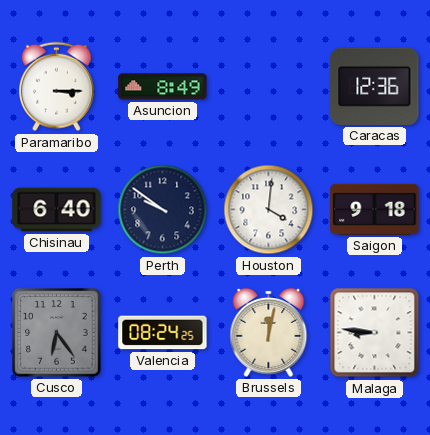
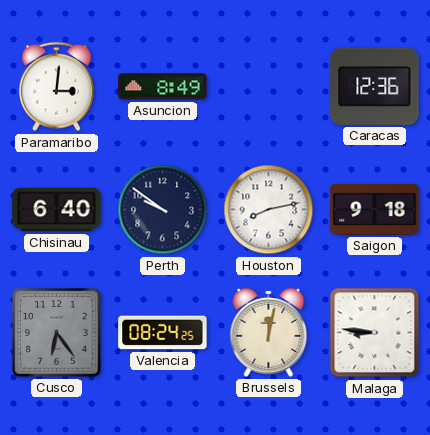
Paramaribo: 3:15 -> 3:01 (57, 87)
Houston: 4:01 -> 8:13 (269, 210)
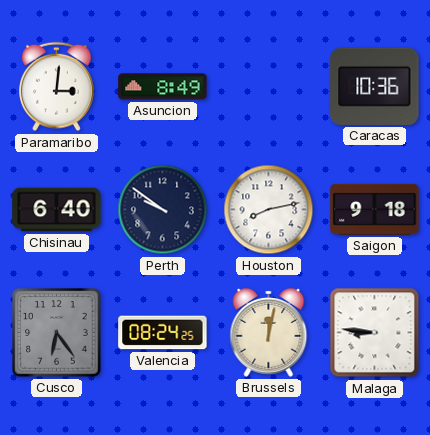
Caracas: 12:36 -> 10:36 (375, 86)
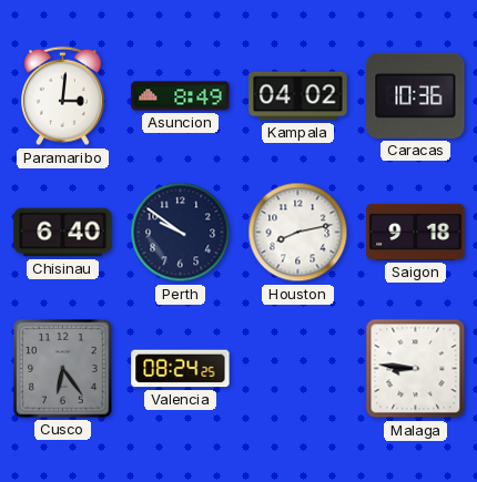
Kampala: none -> 04:02 (298, 96)
Brussels: 12:02 -> none (269, 332)
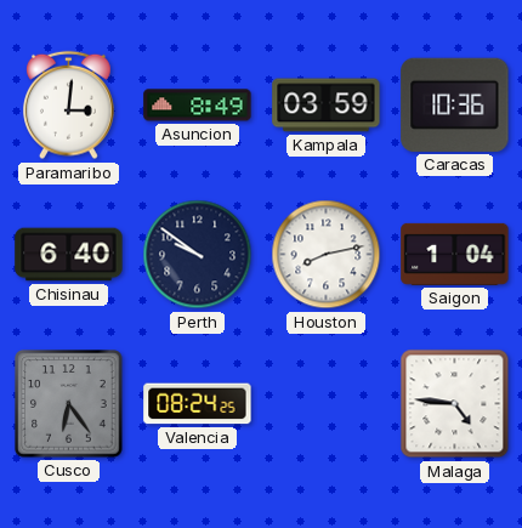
Kampala: 04:02 -> 03:59 (327, 106)
Saigon: 9:18 -> 1:04 (455, 254)
Malaga: 8:46 -> 4:46 (455, 404)
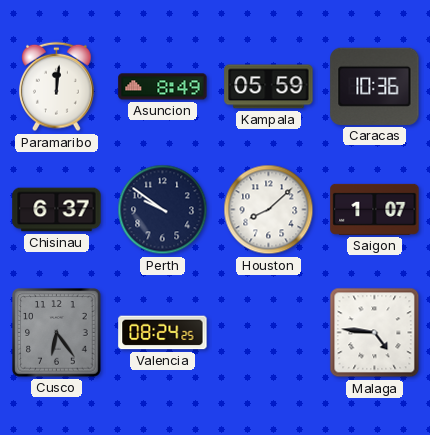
Paramaribo: 3:01 -> 12:01 (57, 87)
Kampala: 03:59 -> 05:59 (269, 87)
Chisinau: 6:40 -> 6:37 (57, 210)
Houston: 8:13 -> 8:08 (269, 210)
Saigon: 1:04 -> 1:07 (375, 209)
